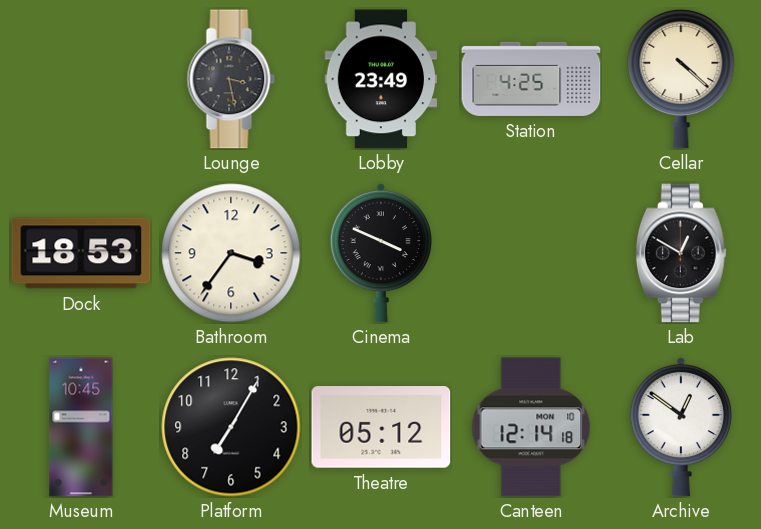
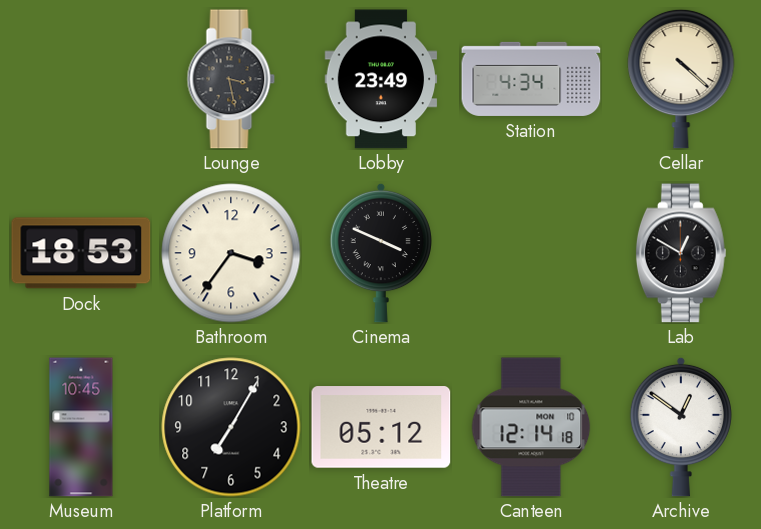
Station: 4:25 -> 4:34 (531, 79)
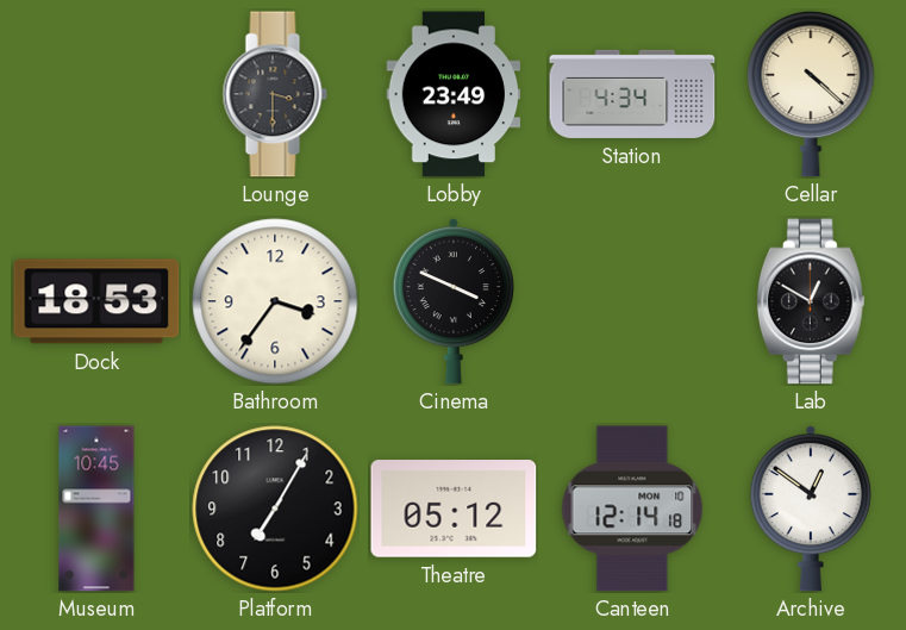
Lounge: 3:28 -> 3:30 (275, 94)
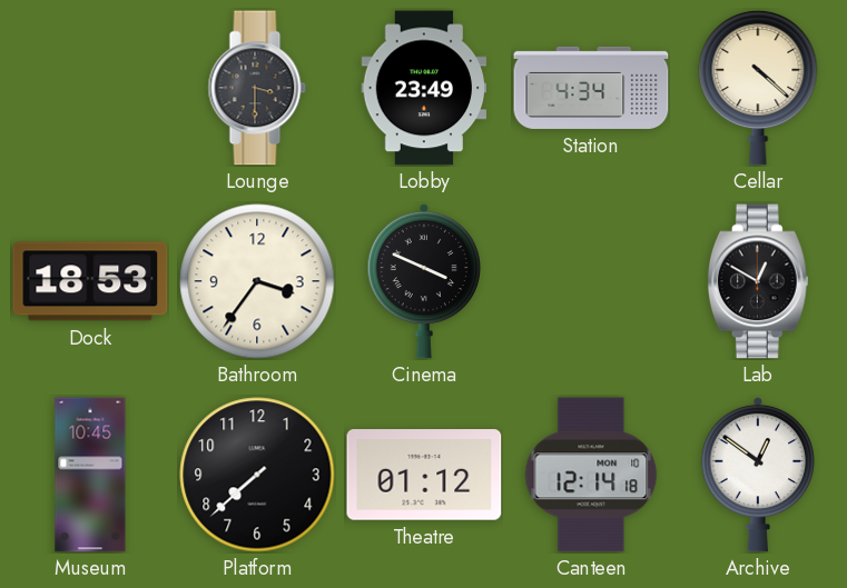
Platform: 7:05 -> 7:38 (257, 475)
Theatre: 05:12 -> 01:12 (424, 475)
